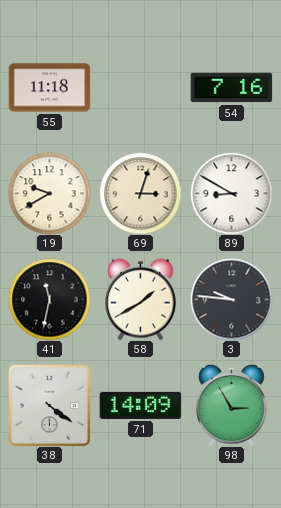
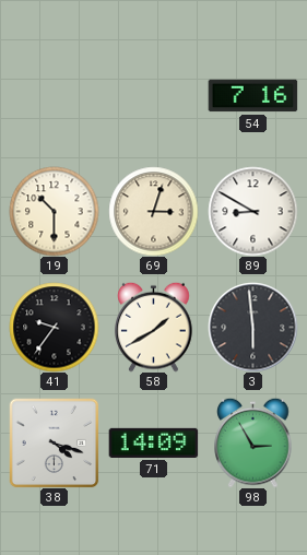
55: 11:18 -> none (49, 88)
19: 9:40 -> 10:30 (54, 211)
41: 11:32 -> 9:36 (54, 327)
3: 9:46 -> 5:59 (252, 327)
38: 4:21 -> 4:18 (54, 442)
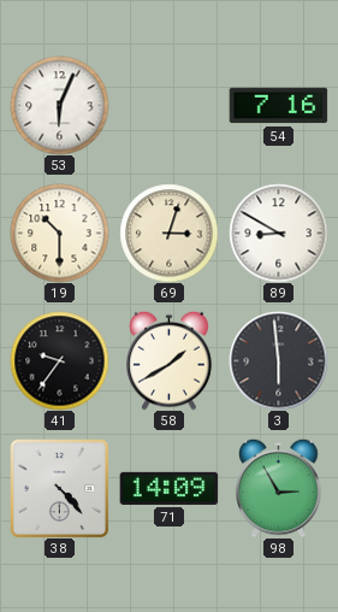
53: none -> 6:04 (59, 105)
38: 4:18 -> 4:23 (59, 488)
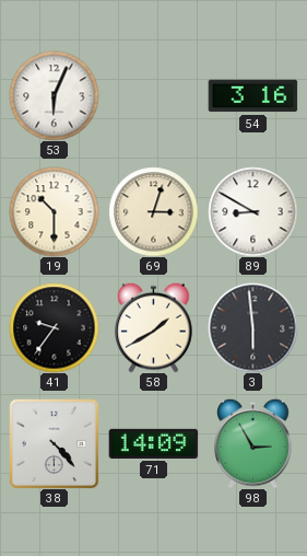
54: 7:16 -> 3:16 (252, 96)
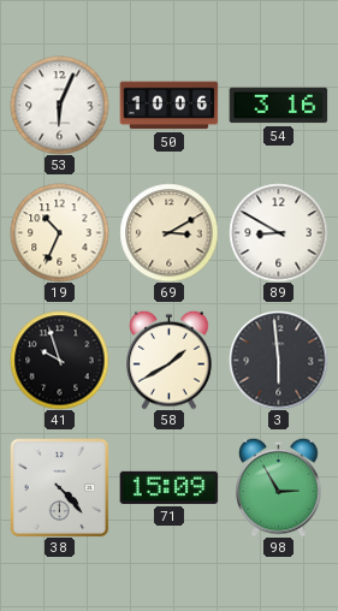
50: none -> 10:06 (168, 106)
19: 10:30 -> 10:34 (59, 232)
69: 3:03 -> 3:10 (168, 232)
41: 9:36 -> 9:57 (59, 360)
71: 14:09 -> 15:09 (168, 487)
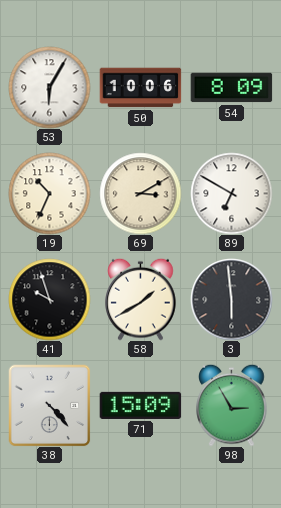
53: 6:04 -> 6:05 (49, 87)
54: 3:16 -> 8:09 (231, 88)
89: 8:50 -> 6:50 (231, 193)
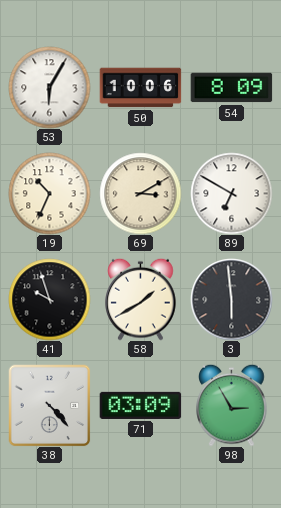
71: 15:09 -> 03:09 (140, 405)
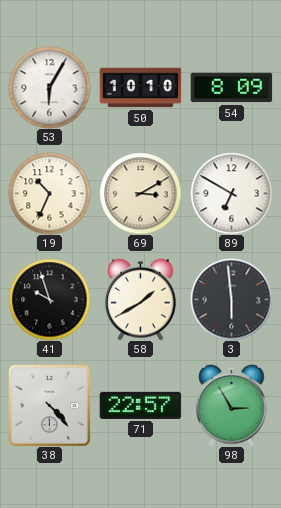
50: 10:06 -> 10:10 (140, 88)
71: 03:09 -> 22:57 (140, 405)
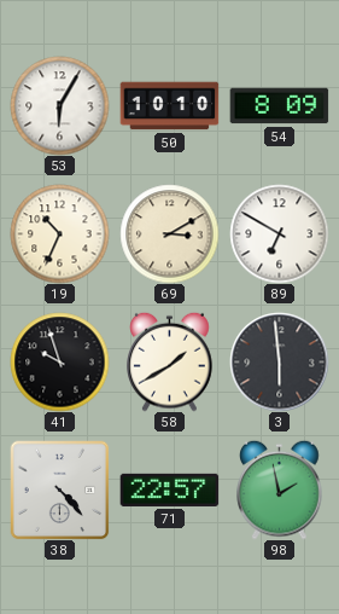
98: 2:55 -> 1:58 (280, 490)
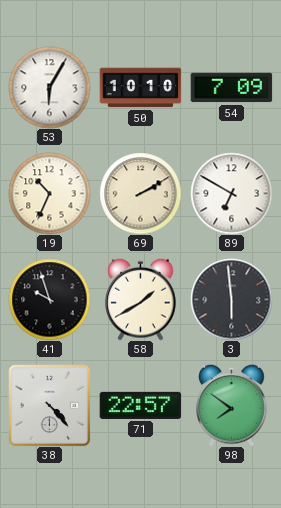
54: 8:09 -> 7:09 (231, 88)
69: 3:10 -> 2:10 (140, 193)
98: 1:58 -> 7:51 (232, 405)
